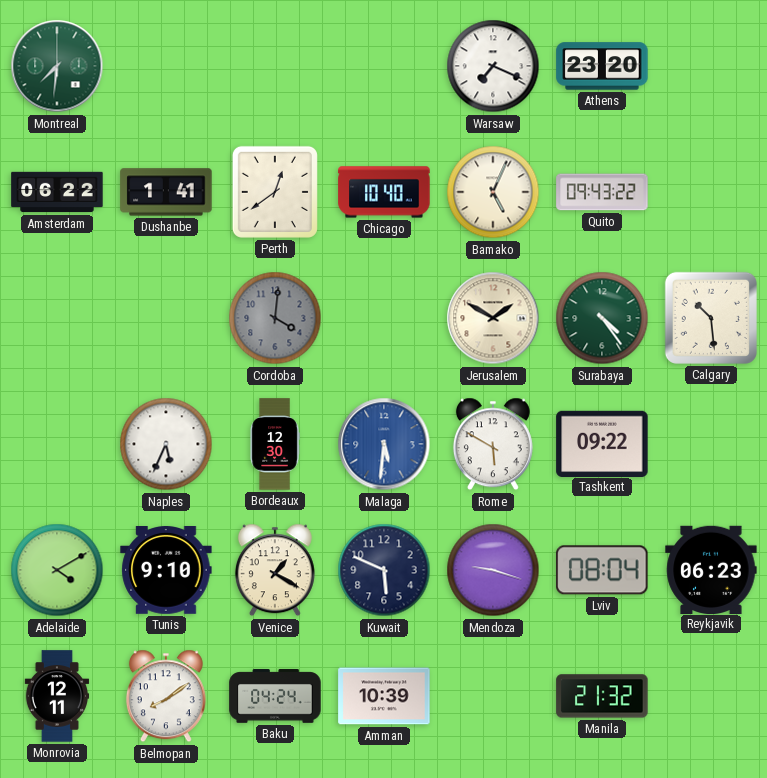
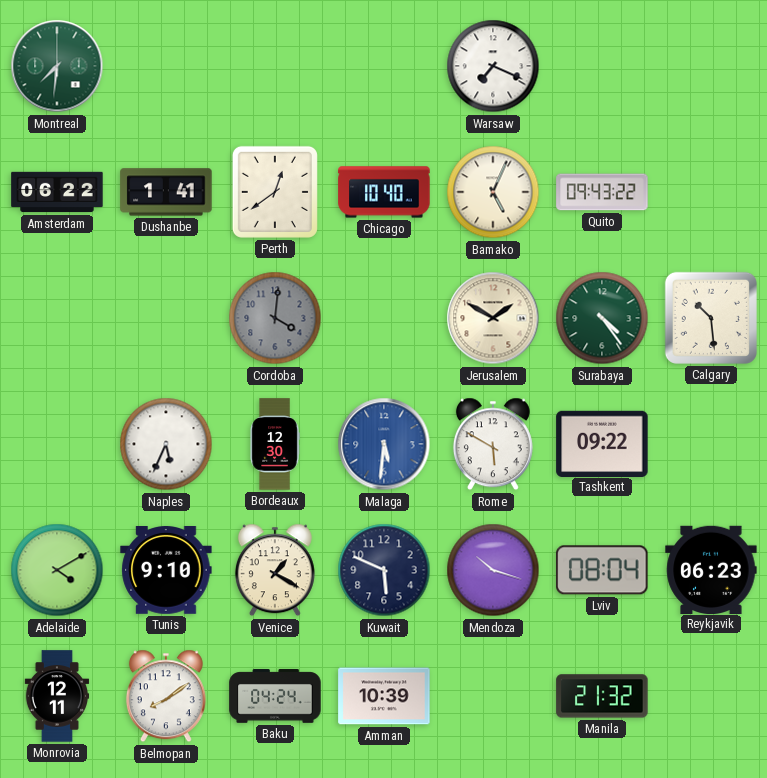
Athens: 23:20 -> none (602, 66)
Mendoza: 9:18 -> 10:18 (493, 570)
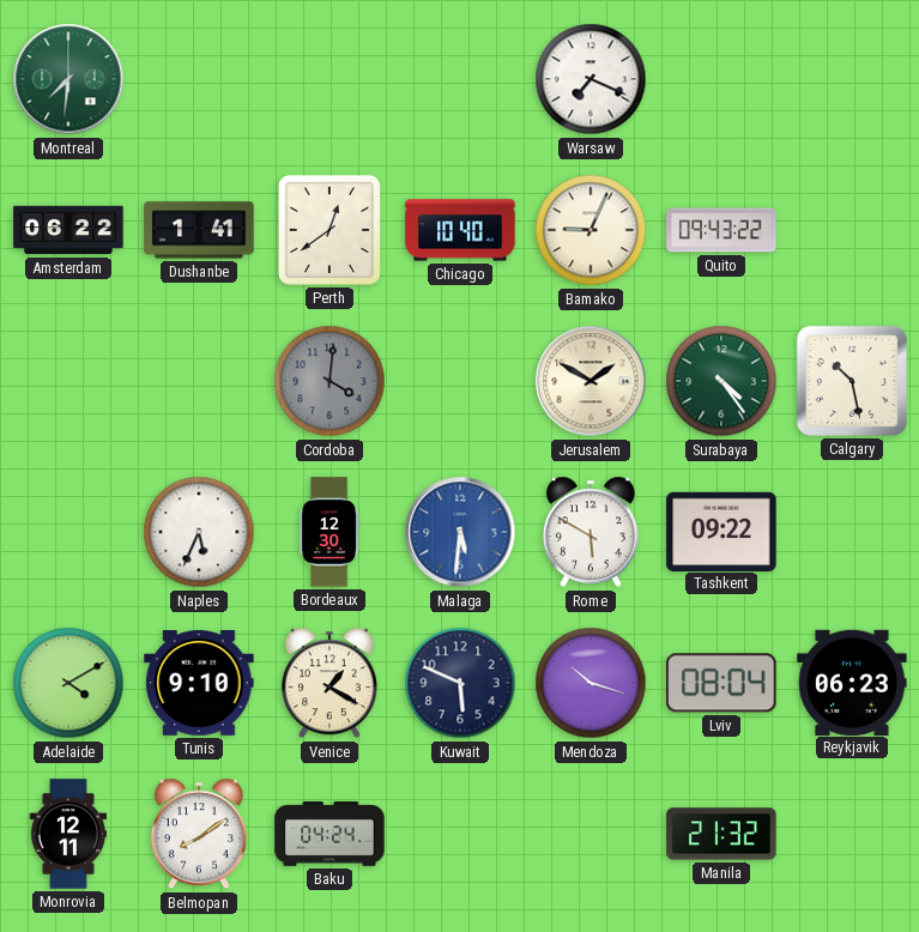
Bamako: 5:04 -> 9:04 (591, 230)
Calgary: 10:29 -> 10:28 (852, 381)
Amman: 10:39 -> none (384, 696)
